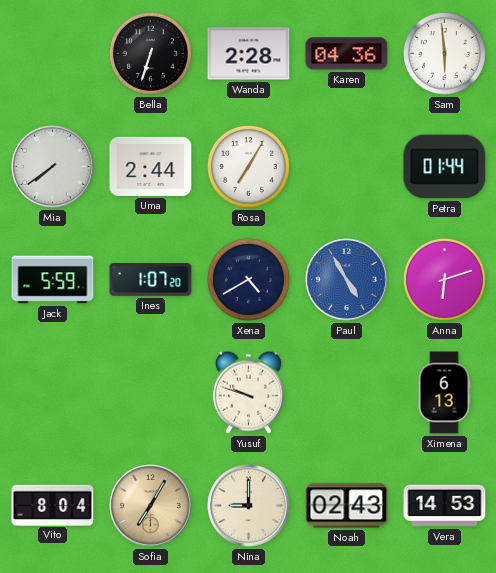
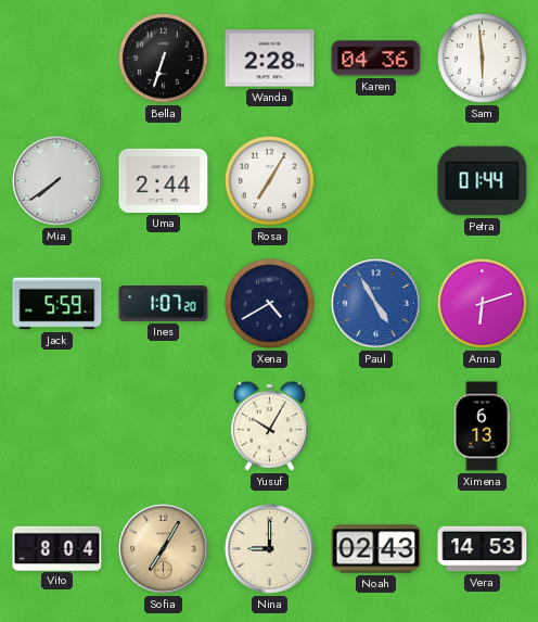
Yusuf: 9:48 -> 10:05 (269, 426)
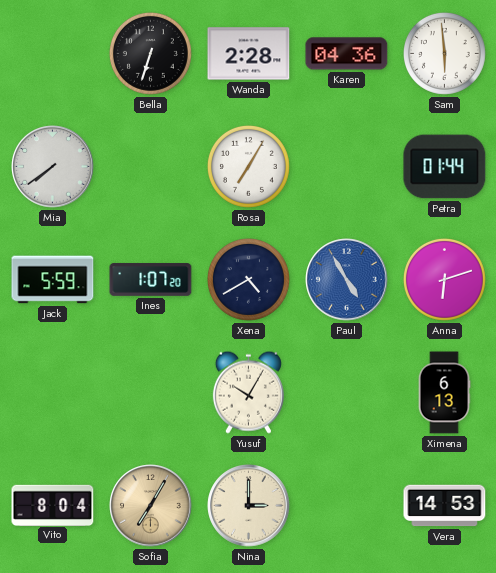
Uma: 2:44 -> none (164, 180)
Nina: 9:00 -> 3:00 (249, 506)
Noah: 02:43 -> none (376, 549)
